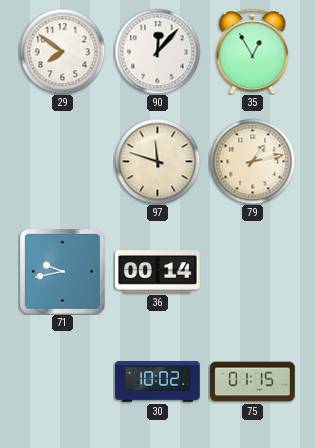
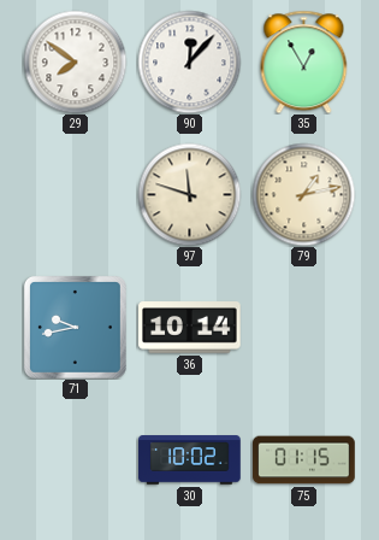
36: 00:14 -> 10:14 (190, 328)
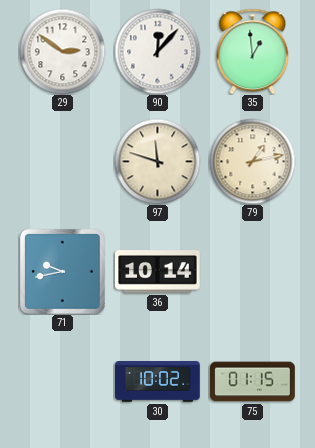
29: 7:51 -> 2:51 (62, 51)
35: 12:55 -> 12:59 (253, 51)
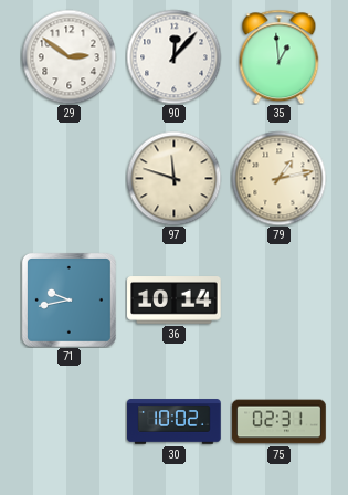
75: 01:15 -> 02:31 (280, 422)
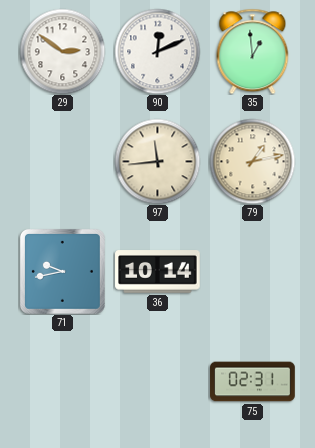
90: 12:07 -> 12:11 (157, 51)
97: 11:48 -> 11:44 (157, 161)
30: 10:02 -> none (175, 422)
